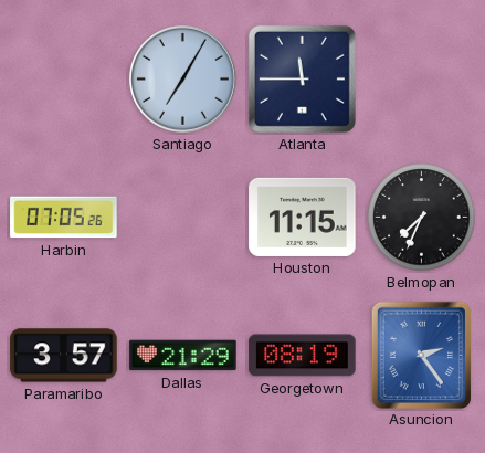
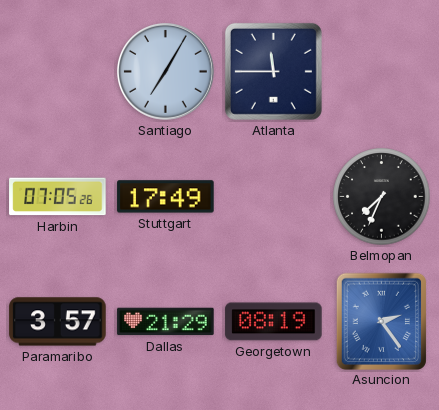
Stuttgart: none -> 17:49 (166, 197)
Houston: 11:15 -> none (303, 217)
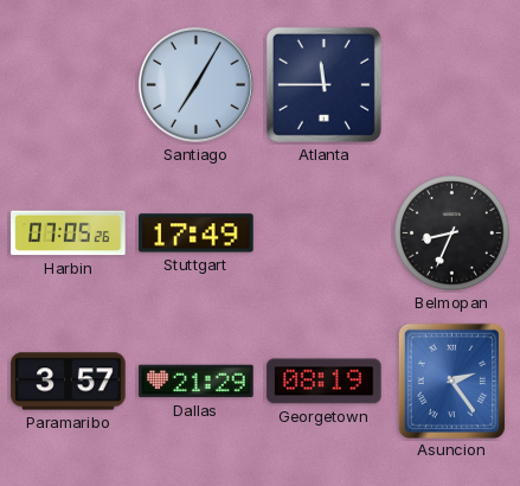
Belmopan: 7:34 -> 8:34 (452, 234)
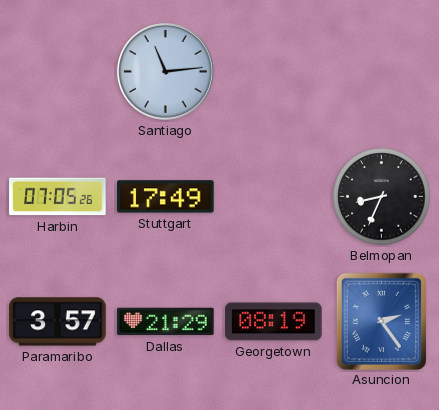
Santiago: 7:05 -> 11:14 (165, 71)
Atlanta: 11:45 -> none (323, 84)
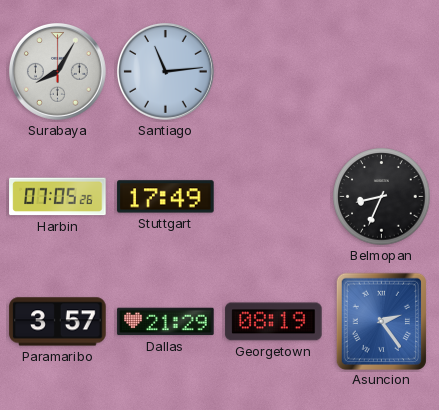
Surabaya: none -> 8:05 (57, 71)
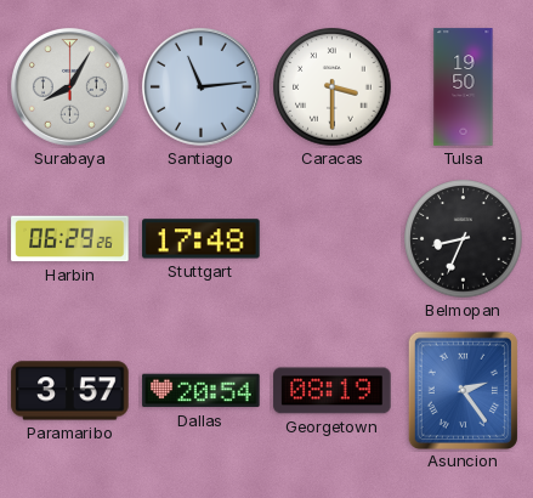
Caracas: none -> 3:30 (333, 87)
Tulsa: none -> 19:50 (464, 87)
Harbin: 07:05 -> 06:29 (70, 239)
Stuttgart: 17:49 -> 17:48 (202, 239)
Dallas: 21:29 -> 20:54 (202, 391)
